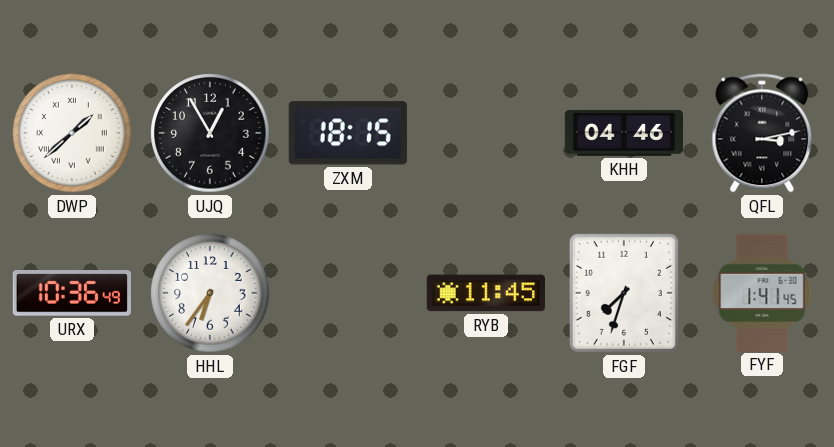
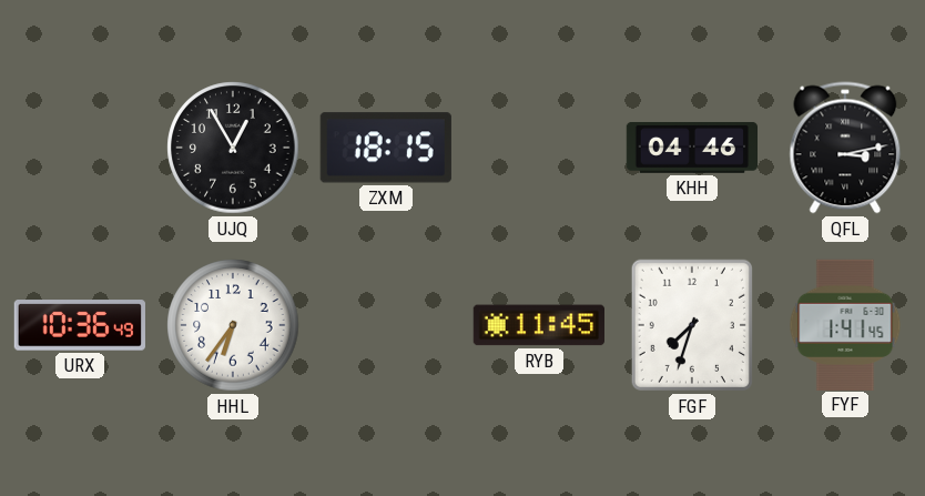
DWP: 1:38 -> none (72, 133)
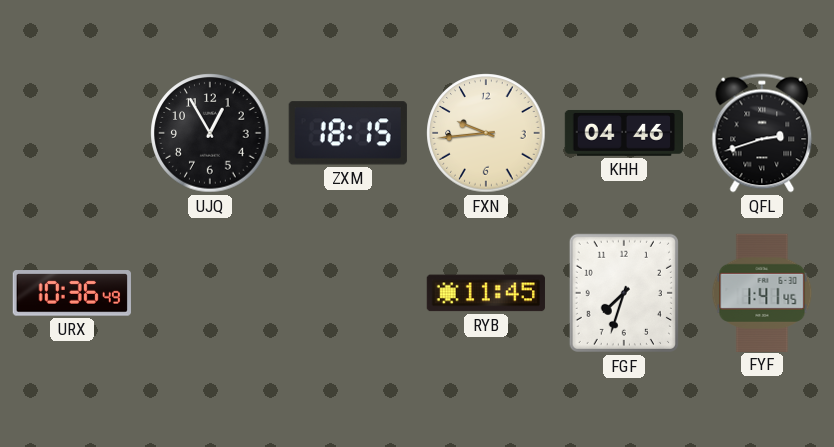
FXN: none -> 9:44 (486, 133)
QFL: 3:13 -> 2:42 (762, 133)
HHL: 6:36 -> none (233, 325)
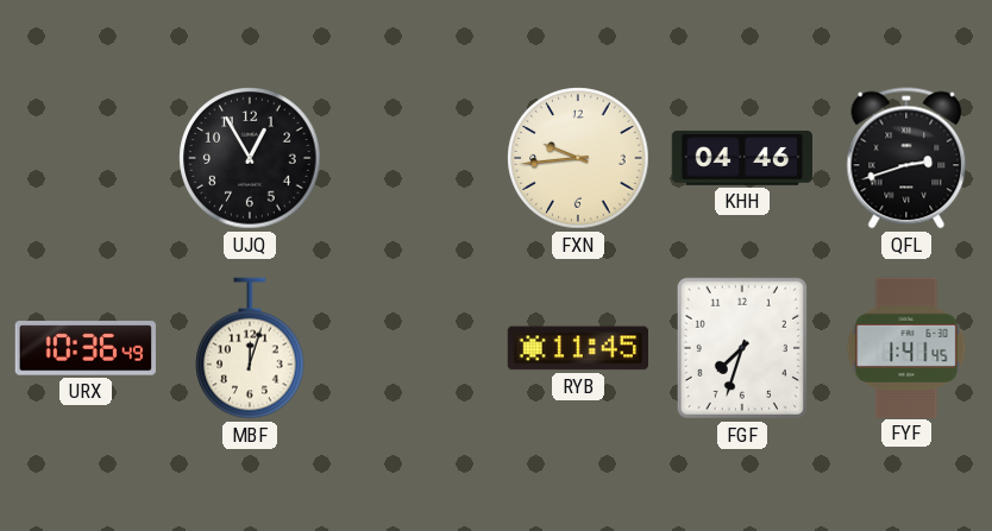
ZXM: 18:15 -> none (348, 133)
MBF: none -> 12:03 (250, 348)
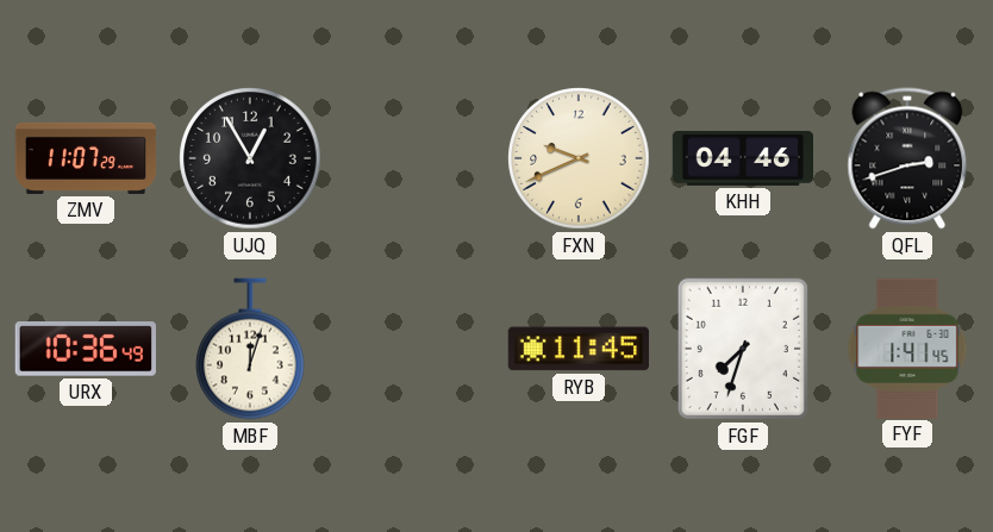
ZMV: none -> 11:07 (86, 158)
FXN: 9:44 -> 9:41 (579, 158)
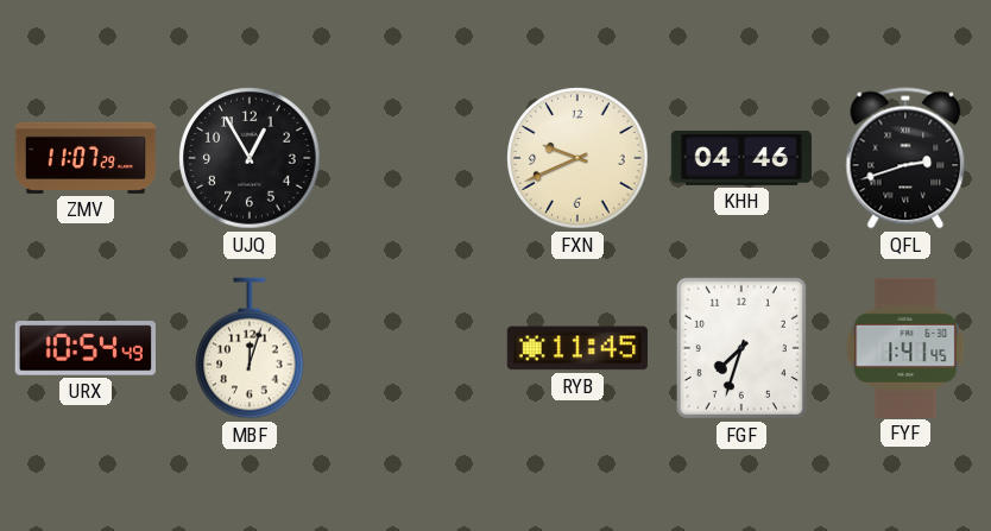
URX: 10:36 -> 10:54 (86, 348)
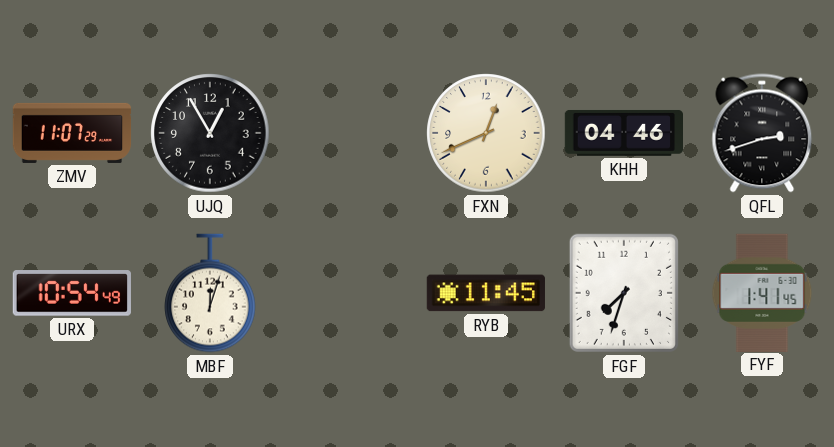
FXN: 9:41 -> 12:41 (486, 133)
